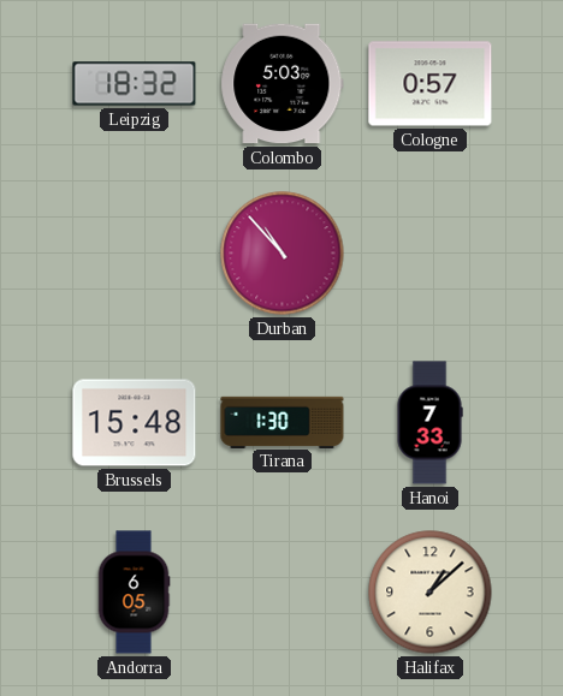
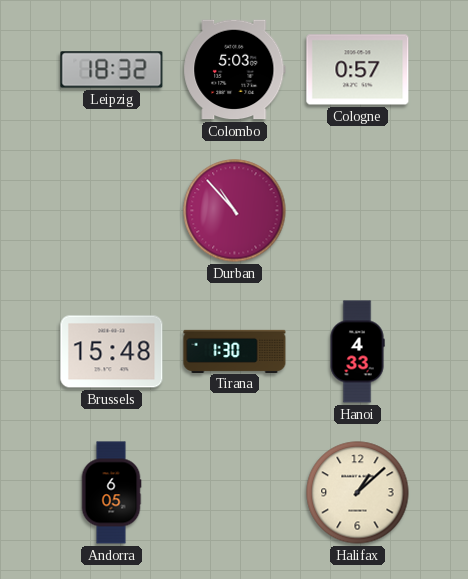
Hanoi: 7:33 -> 4:33 (357, 352)
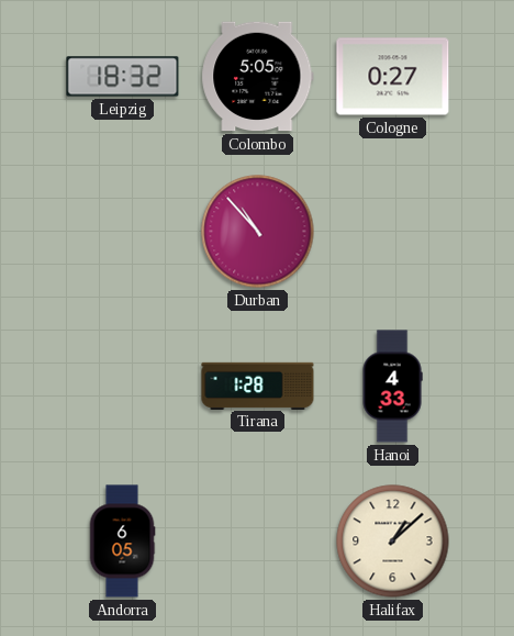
Colombo: 5:03 -> 5:05 (258, 77)
Cologne: 0:57 -> 0:27 (393, 77)
Brussels: 15:48 -> none (112, 352)
Tirana: 1:30 -> 1:28 (258, 386)
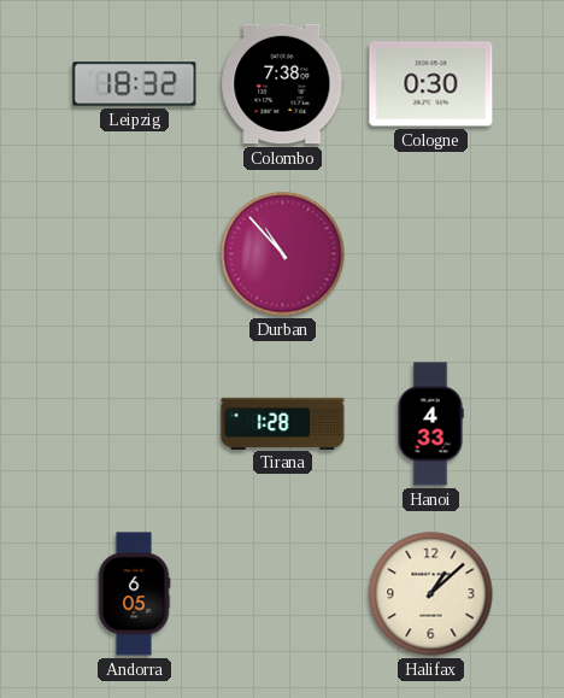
Colombo: 5:05 -> 7:38 (283, 84)
Cologne: 0:27 -> 0:30 (431, 84)
